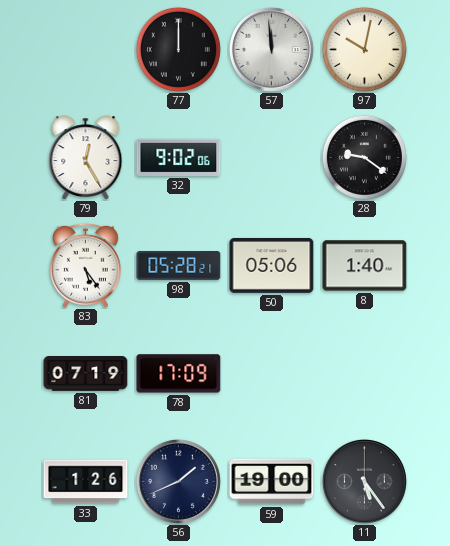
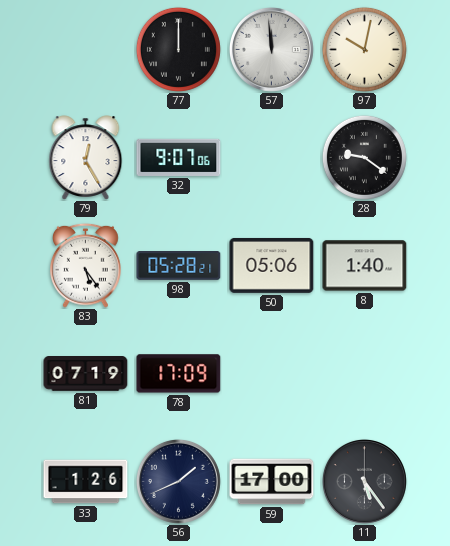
32: 9:02 -> 9:07 (179, 157)
59: 19:00 -> 17:00 (272, 482)
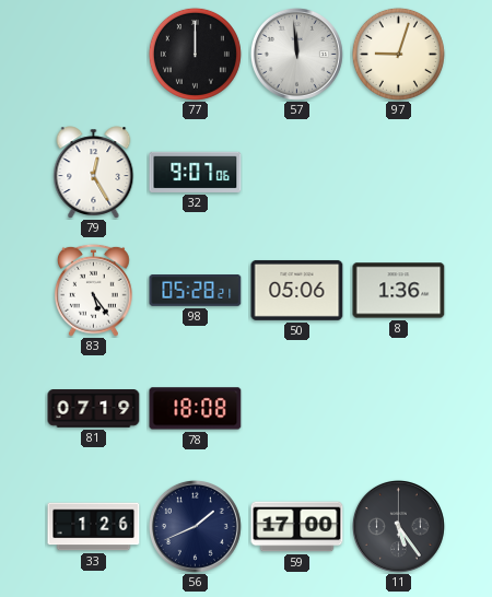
97: 10:02 -> 9:03 (398, 54)
28: 9:21 -> none (364, 157)
8: 1:40 -> 1:36 (399, 291)
78: 17:09 -> 18:08 (196, 409)
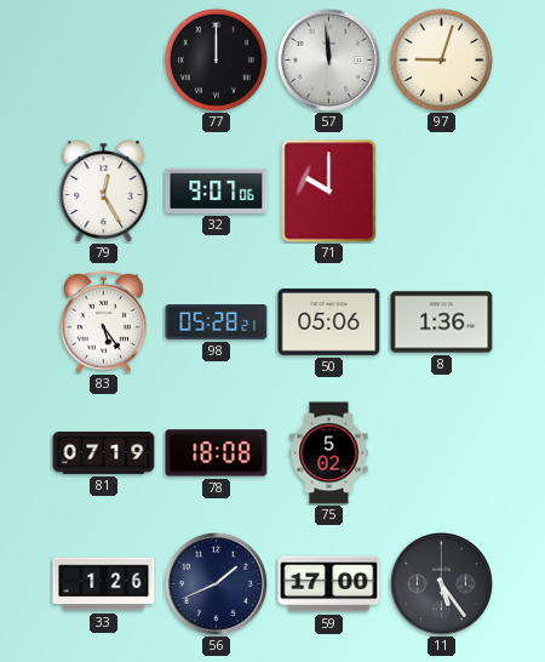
71: none -> 10:00 (329, 192)
75: none -> 5:02 (329, 453)
